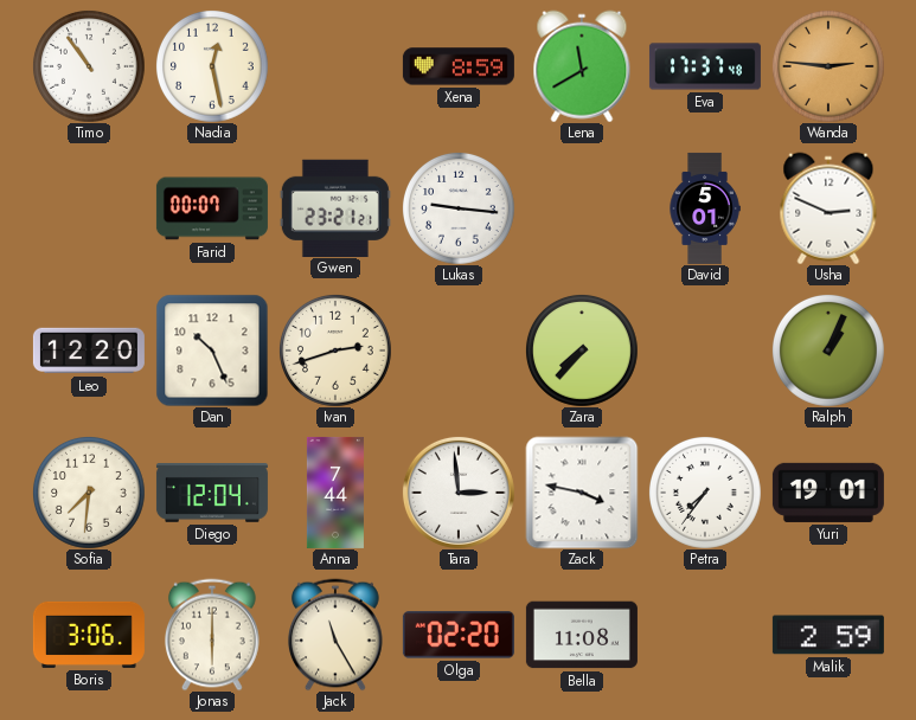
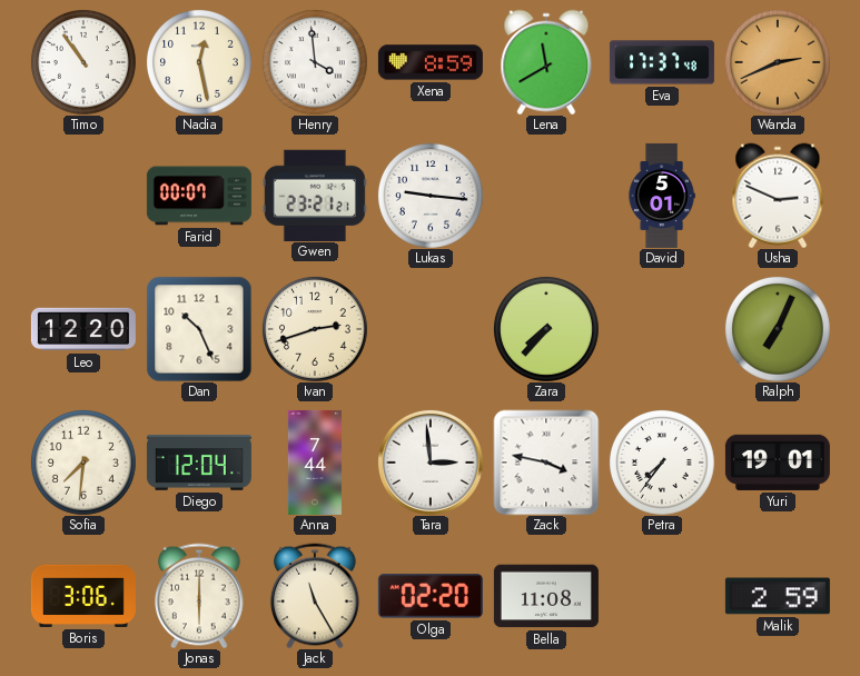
Henry: none -> 3:59 (315, 62)
Wanda: 2:46 -> 2:41 (778, 62)
Ralph: 1:04 -> 7:04 (778, 329)
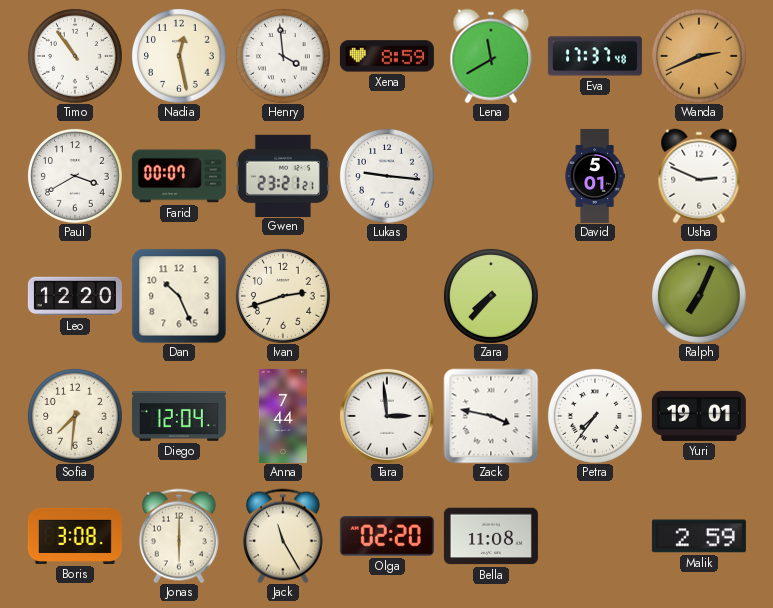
Paul: none -> 3:40 (75, 176)
Boris: 3:06 -> 3:08 (75, 536)
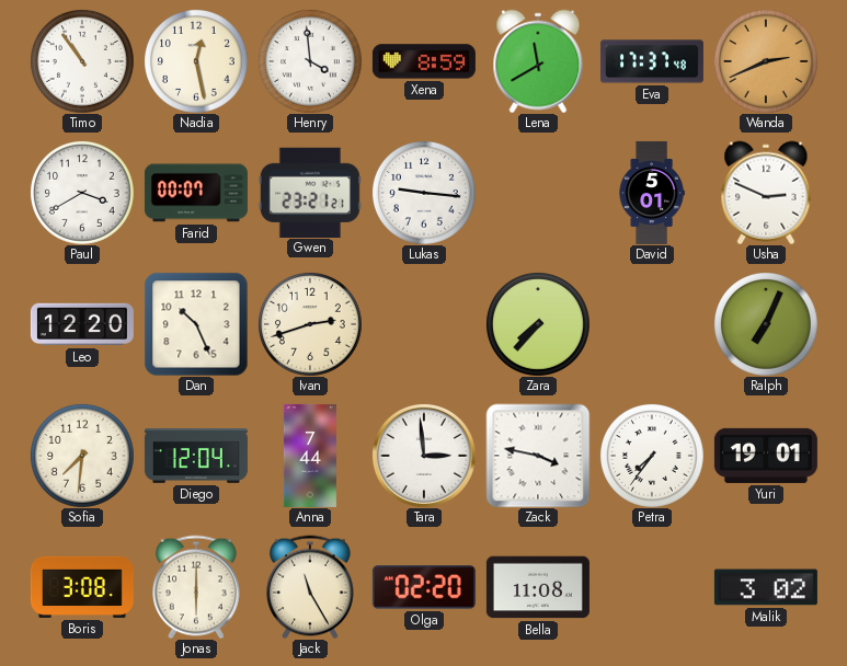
Malik: 2:59 -> 3:02 (766, 587)
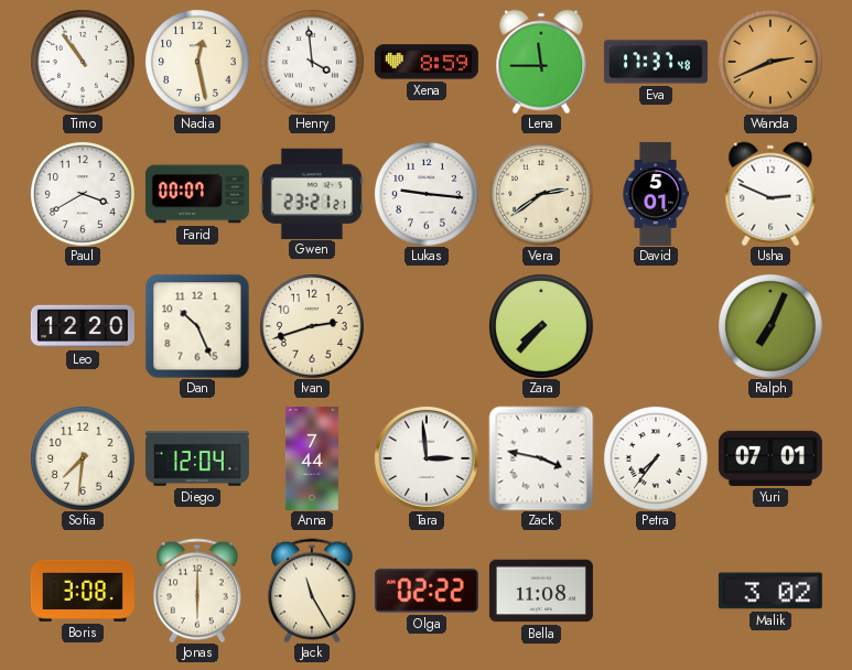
Lena: 11:40 -> 11:45 (541, 62)
Vera: none -> 2:39 (541, 194)
Yuri: 19:01 -> 07:01 (770, 458)
Olga: 02:20 -> 02:22 (427, 591)
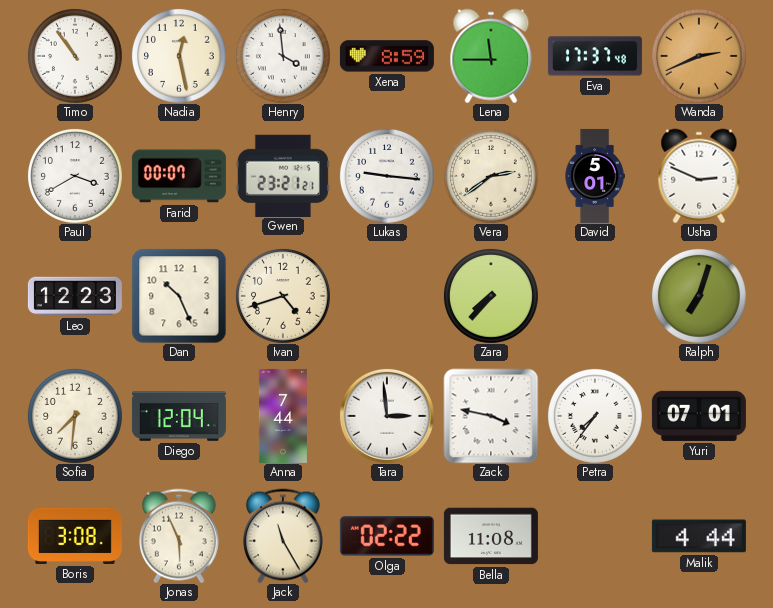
Leo: 12:20 -> 12:23 (75, 296)
Ivan: 2:42 -> 4:42 (283, 296)
Ralph: 7:04 -> 7:03 (699, 296)
Jonas: 6:00 -> 5:56 (179, 536)
Malik: 3:02 -> 4:44 (699, 536)
